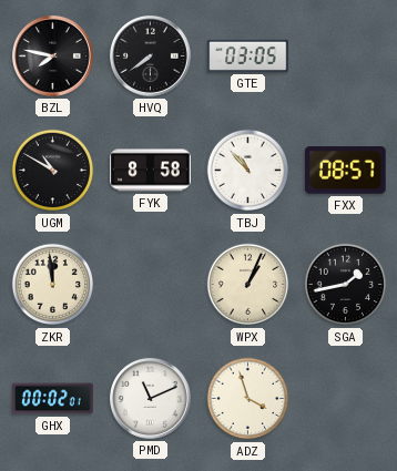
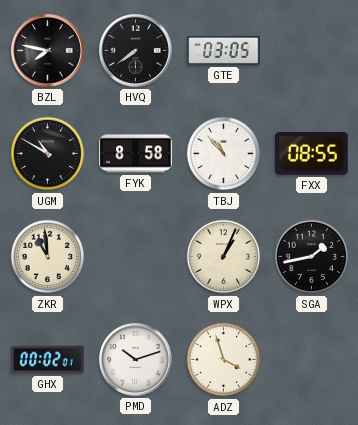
FXX: 08:57 -> 08:55 (312, 154)
ZKR: 11:59 -> 10:59 (48, 257)
PMD: 11:11 -> 10:12 (135, 359)
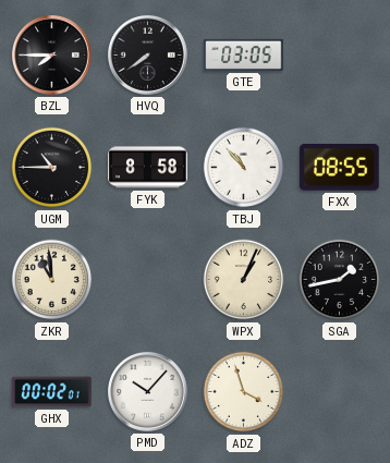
BZL: 7:47 -> 7:45 (51, 54)
UGM: 10:50 -> 10:45 (52, 168)
PMD: 10:12 -> 10:07 (147, 391)
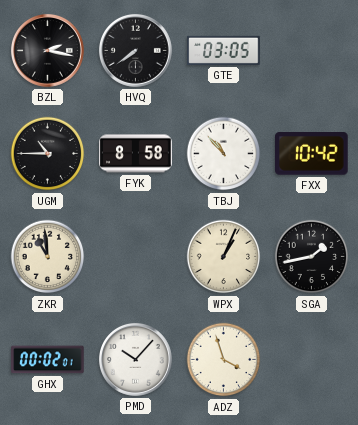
BZL: 7:45 -> 2:17 (47, 50)
FXX: 08:55 -> 10:42 (312, 154)
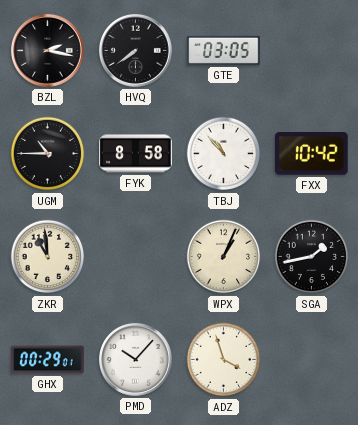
GHX: 00:02 -> 00:29 (48, 360)
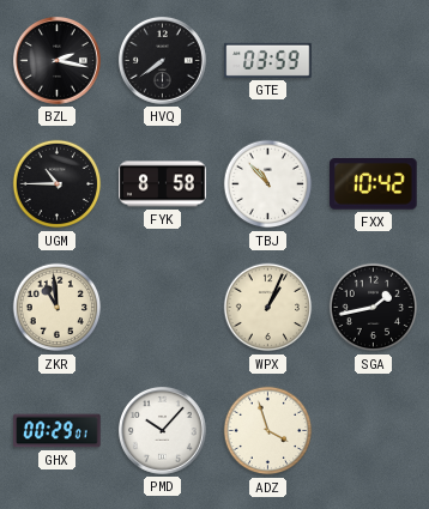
GTE: 03:05 -> 03:59 (268, 60)
